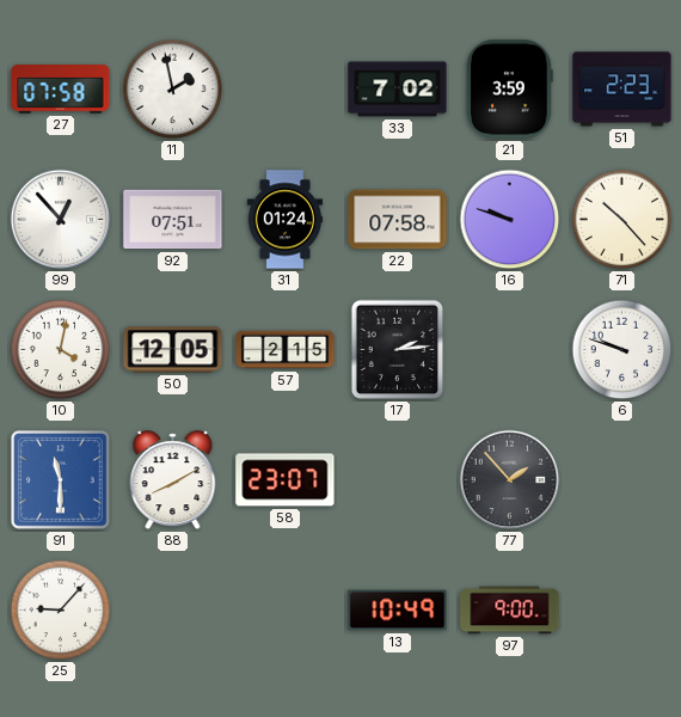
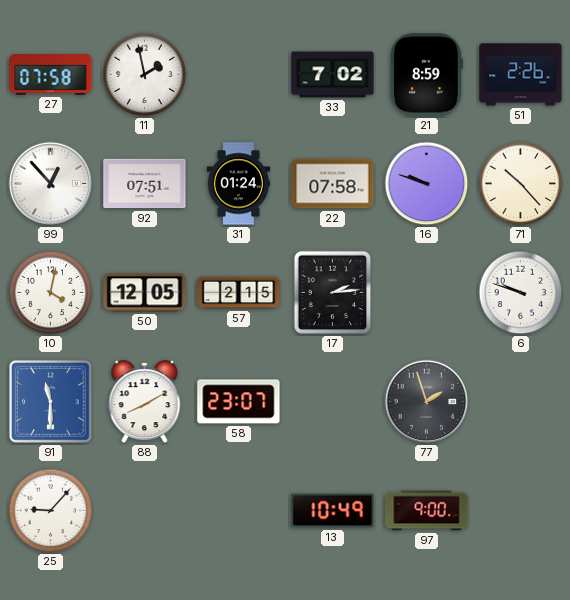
21: 3:59 -> 8:59 (427, 75)
51: 2:23 -> 2:26 (521, 75)
77: 1:53 -> 1:57 (427, 402)
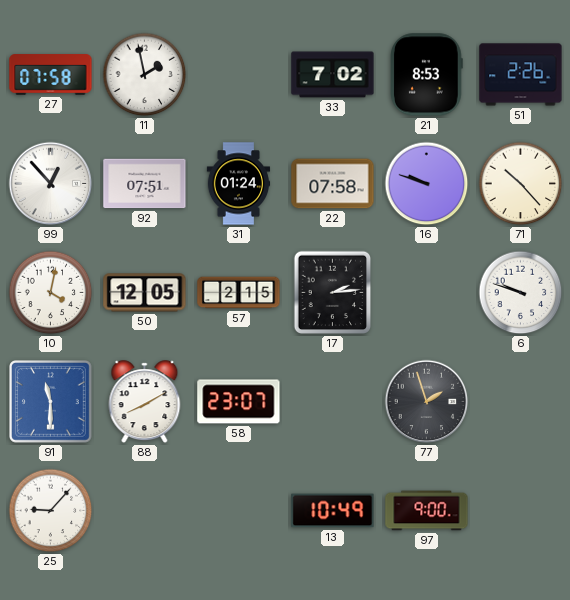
21: 8:59 -> 8:53 (427, 75)
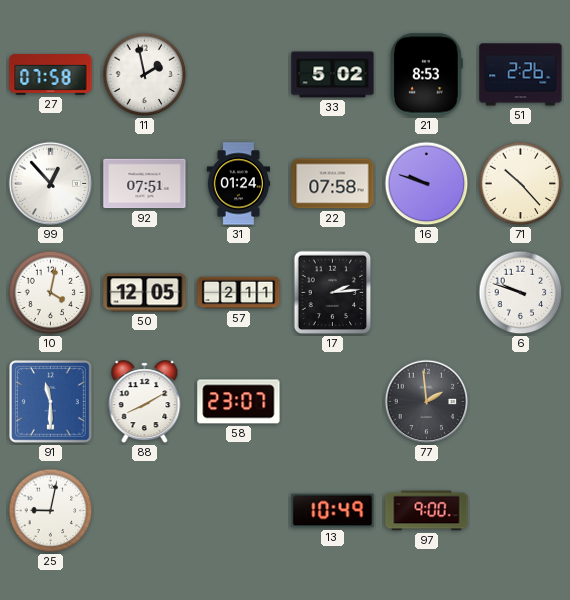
33: 7:02 -> 5:02 (333, 75)
57: 2:15 -> 2:11 (239, 293)
77: 1:57 -> 1:59 (427, 402)
25: 9:07 -> 9:02 (51, 511)
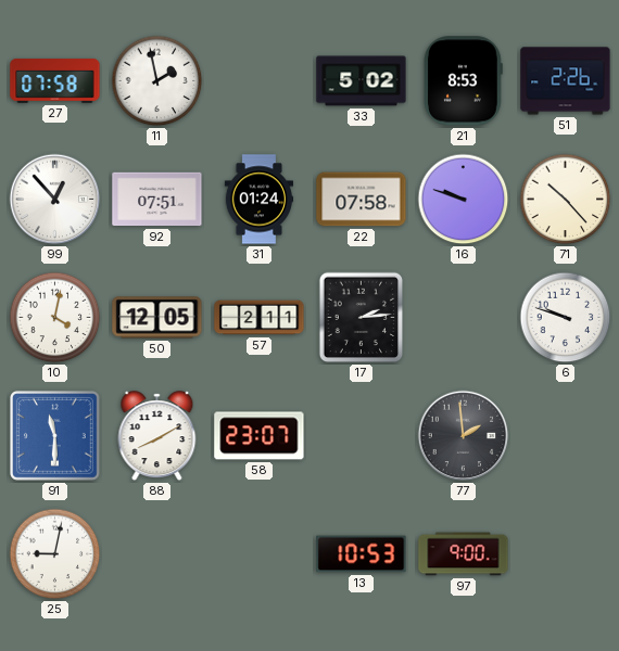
13: 10:49 -> 10:53 (362, 554)
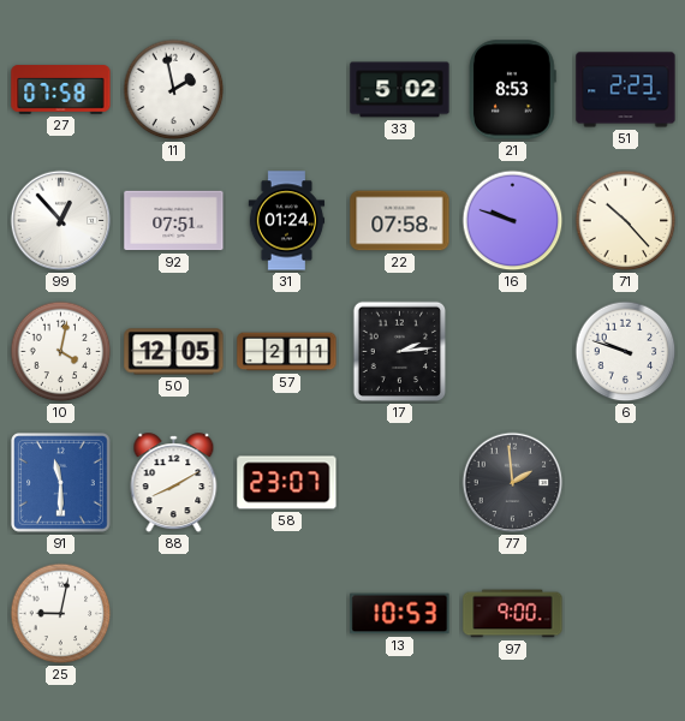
51: 2:26 -> 2:23 (626, 90)
